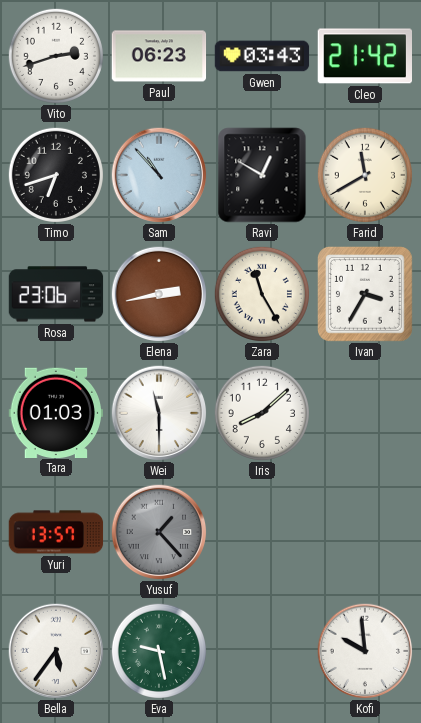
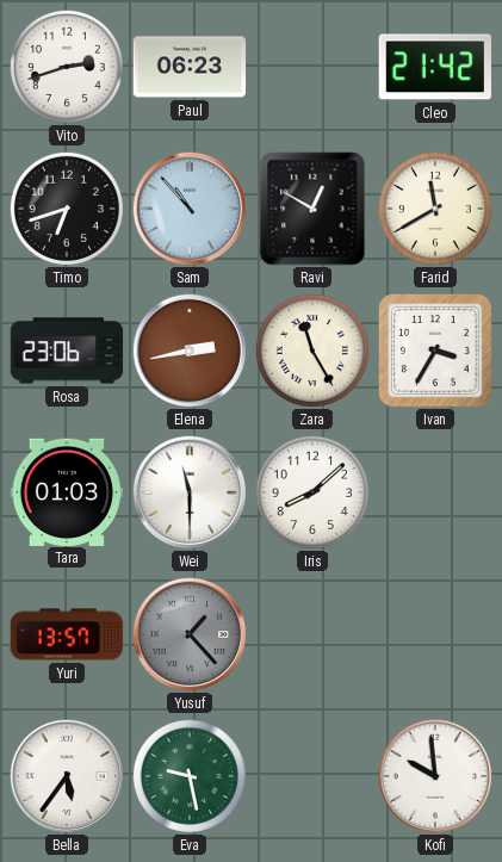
Gwen: 03:43 -> none (262, 56)
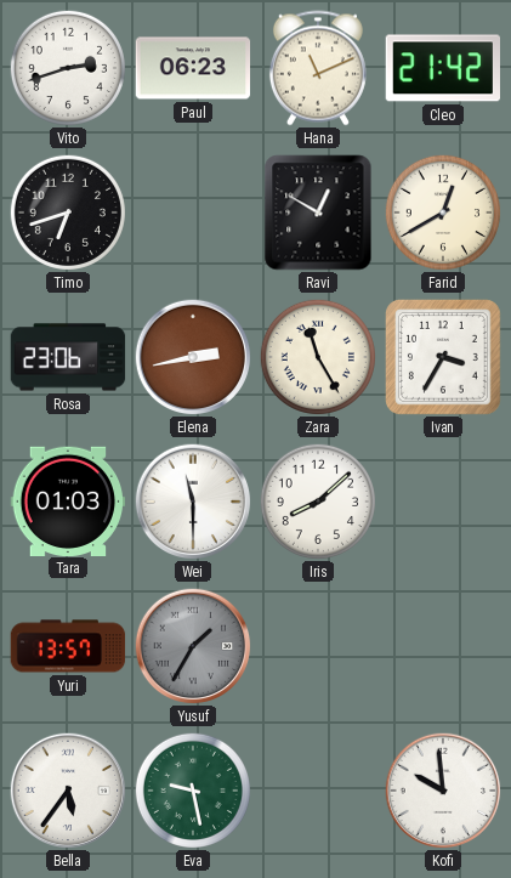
Hana: none -> 11:11 (318, 68)
Sam: 10:53 -> none (190, 209)
Farid: 11:40 -> 12:40 (443, 213)
Yusuf: 1:23 -> 1:35 (193, 646)
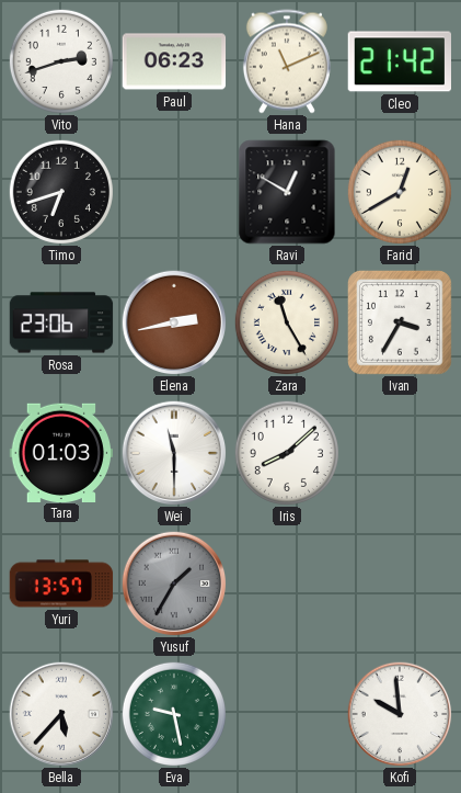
Bella: 5:36 -> 5:37 (61, 714)
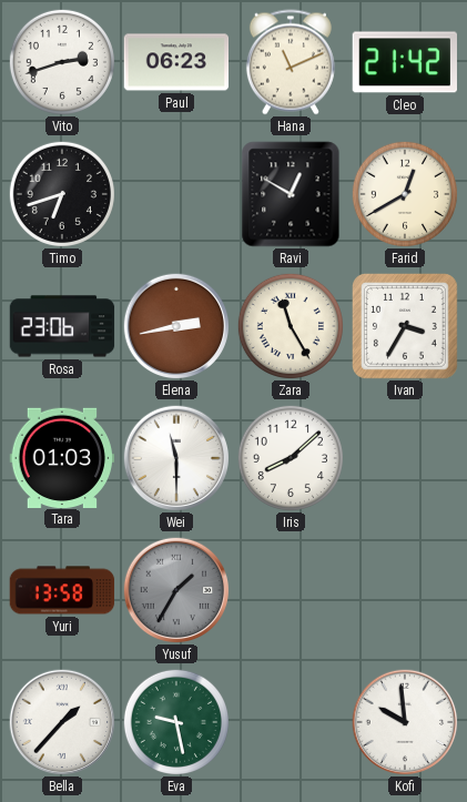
Yuri: 13:57 -> 13:58 (62, 590)
Bella: 5:37 -> 1:37 (62, 722)
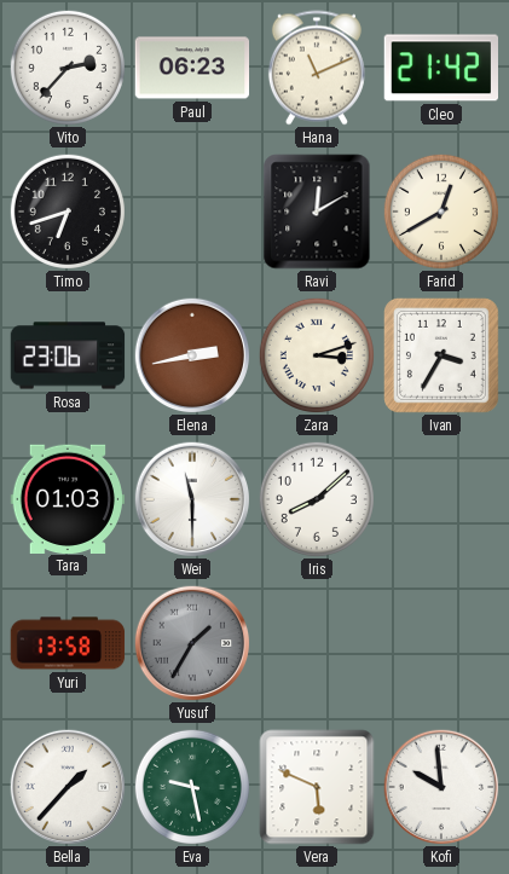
Vito: 2:42 -> 2:37 (68, 68)
Ravi: 12:50 -> 12:10 (317, 212)
Zara: 11:25 -> 3:12 (317, 355)
Vera: none -> 5:49 (317, 787)
